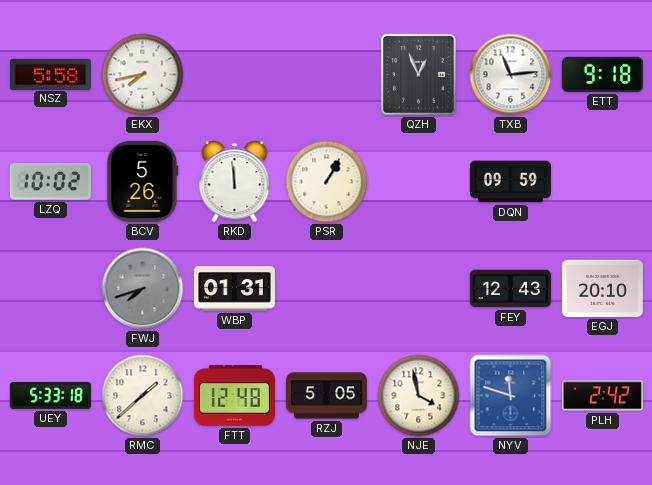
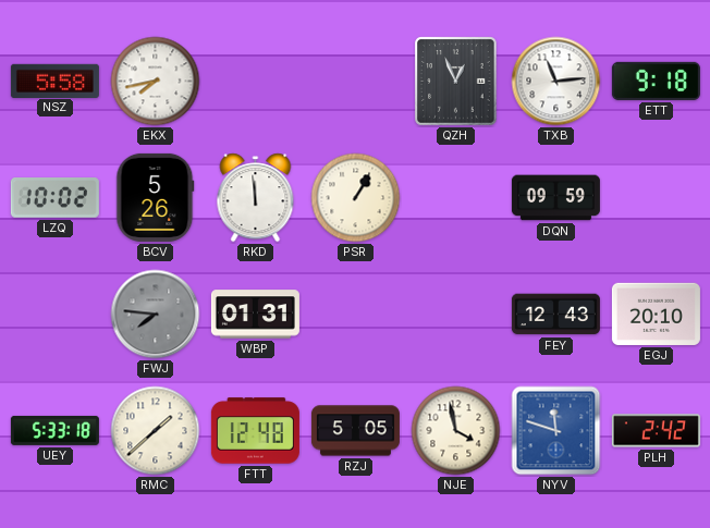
FWJ: 7:42 -> 7:46 (156, 315)
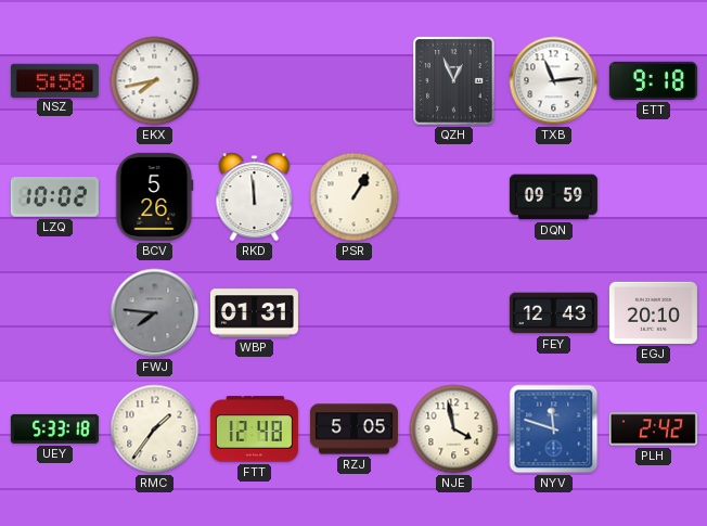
RMC: 1:38 -> 1:36 (155, 429)
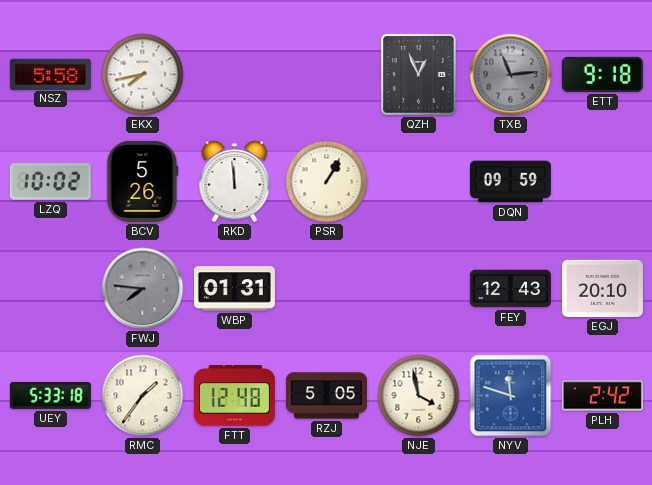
TXB dial: white -> grey (511, 75)
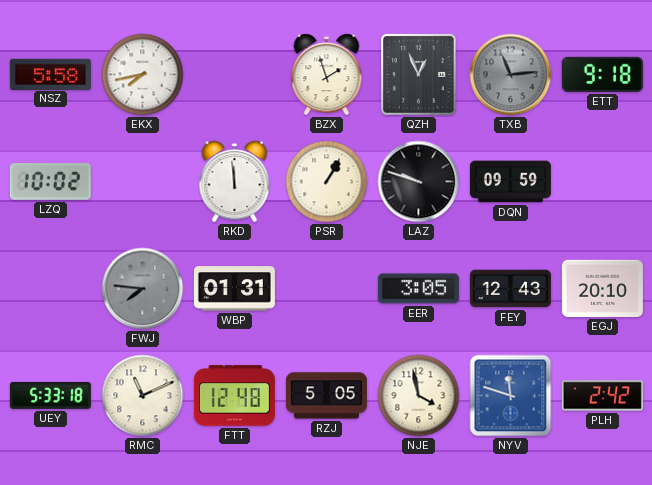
BZX: none -> 1:57 (327, 75)
BCV: 5:26 -> none (143, 181)
LAZ: none -> 9:48 (419, 182)
EER: none -> 3:05 (418, 289)
RMC: 1:36 -> 11:11 (143, 396)
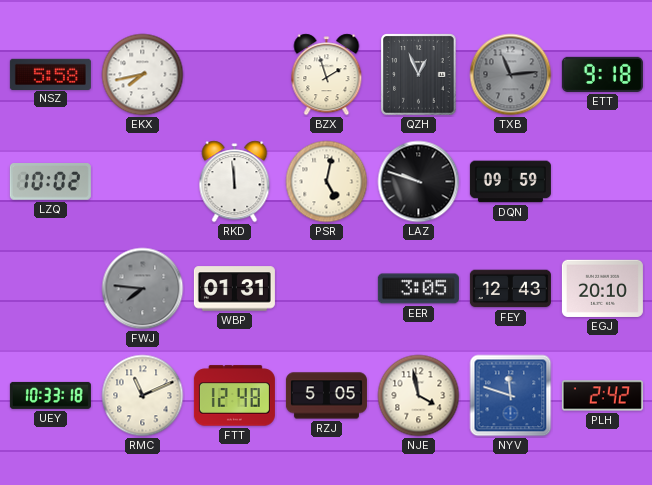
PSR: 1:05 -> 5:02 (327, 182)
UEY: 5:33 -> 10:33 (50, 395)
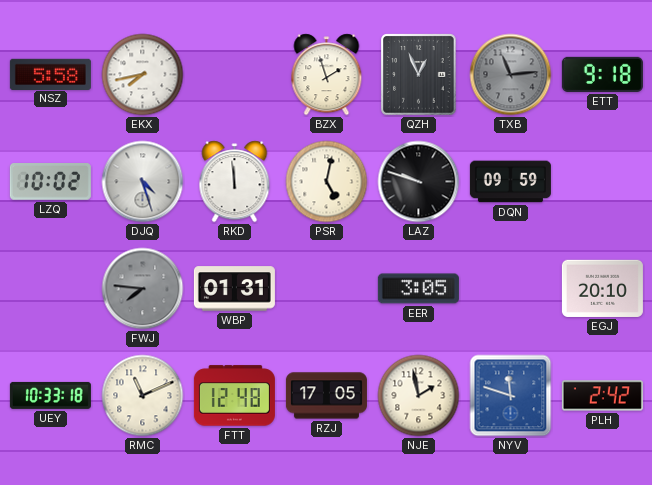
DJQ: none -> 4:27 (143, 182)
FEY: 12:43 -> none (510, 289)
RZJ: 5:05 -> 17:05 (326, 396)
NJE: 3:58 -> 1:58 (419, 396)
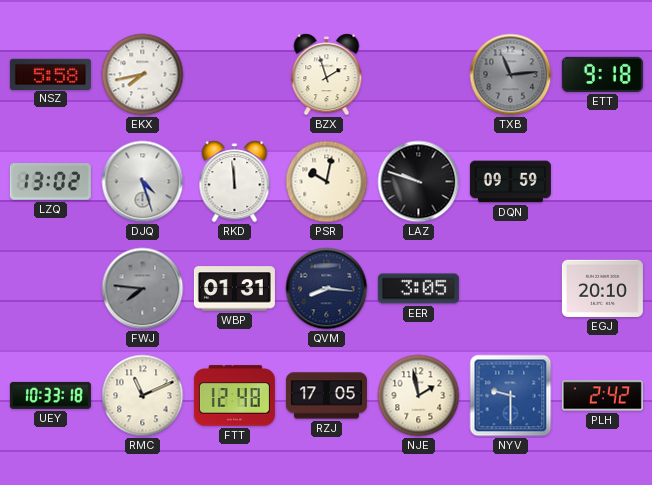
QZH: 12:56 -> none (419, 75)
LZQ: 10:02 -> 13:02 (50, 182)
PSR: 5:02 -> 10:02 (327, 182)
QVM: none -> 8:16 (327, 289)
NYV: 11:48 -> 9:30 (511, 396)
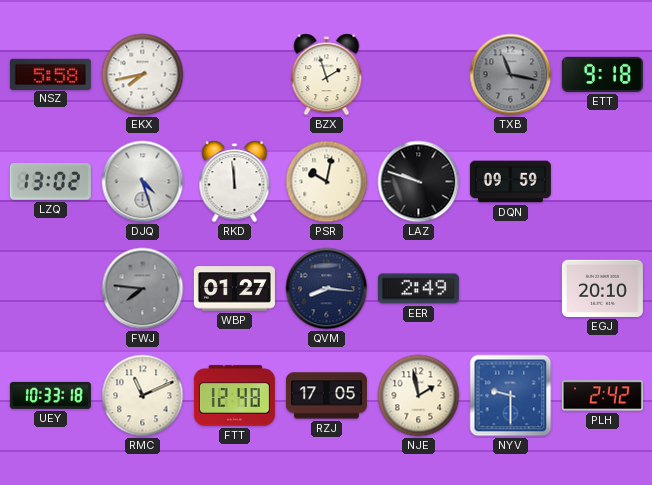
TXB: 11:14 -> 11:17 (511, 75)
WBP: 01:31 -> 01:27 (234, 289)
EER: 3:05 -> 2:49 (418, 289)
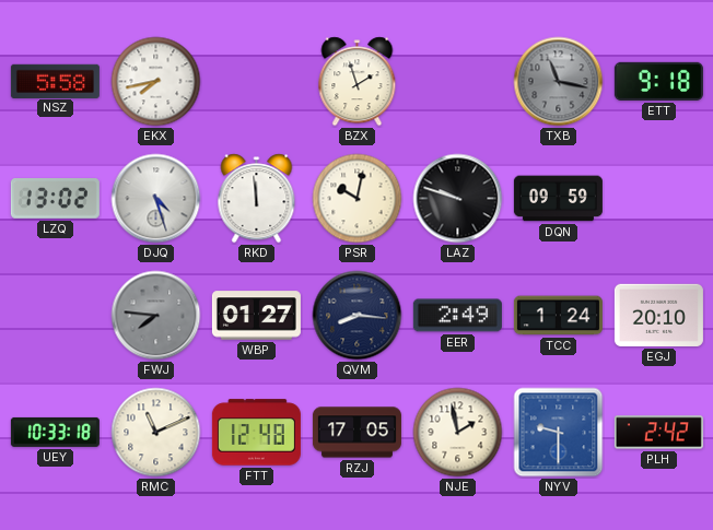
TCC: none -> 1:24 (558, 316)
